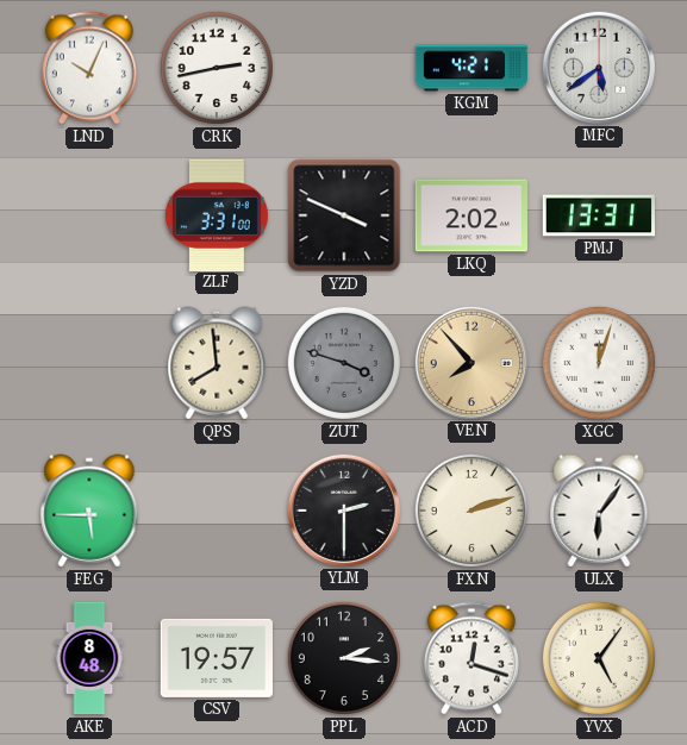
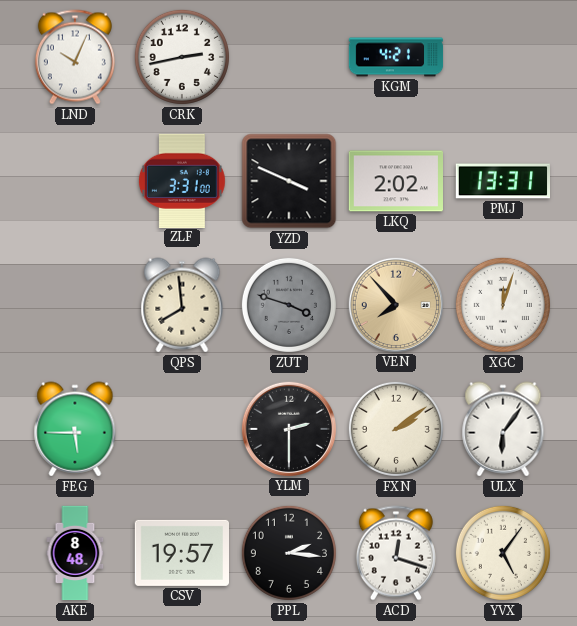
MFC: 5:39 -> none (598, 67)
FXN: 2:12 -> 2:09 (396, 429)
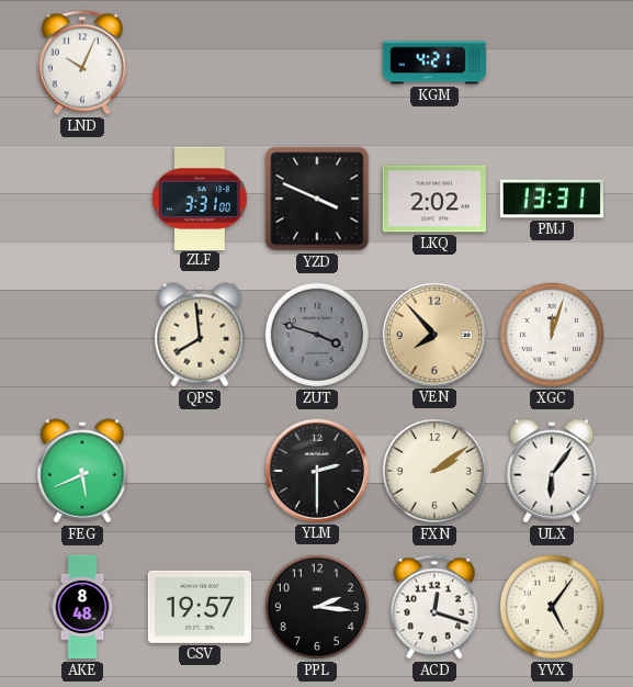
CRK: 2:43 -> none (182, 57)
FEG: 5:45 -> 5:41 (82, 471)
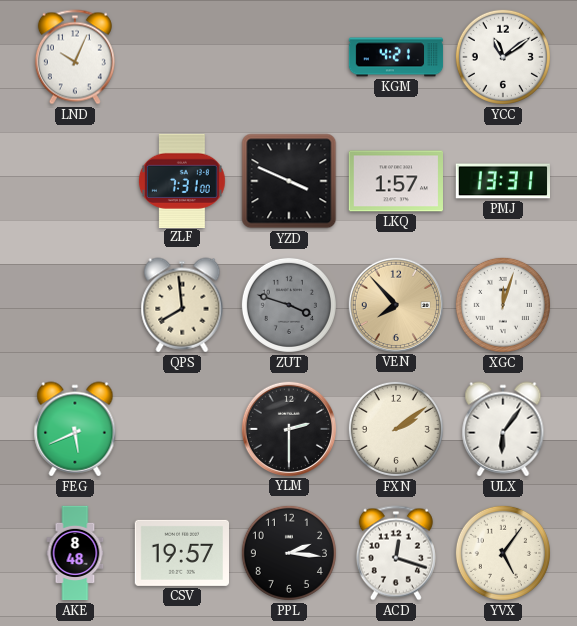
YCC: none -> 11:09 (503, 57)
ZLF: 3:31 -> 7:31 (182, 180)
LKQ: 2:02 -> 1:57 (395, 181)
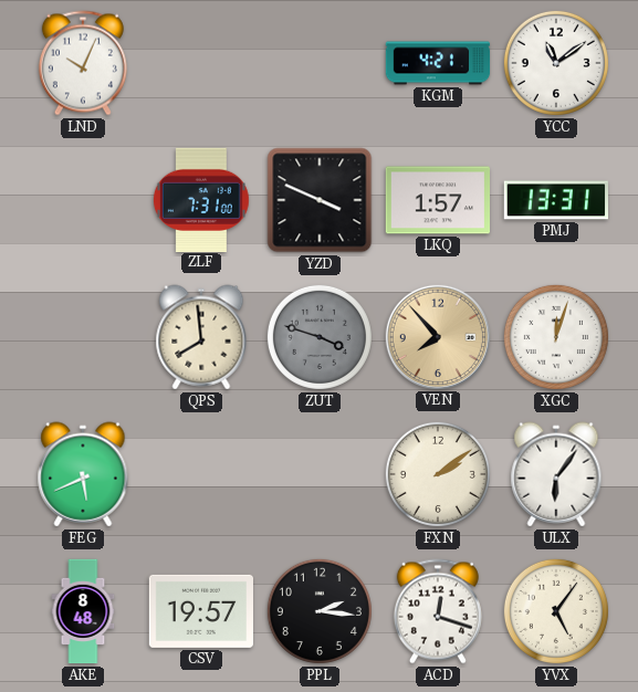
YLM: 2:30 -> none (288, 428)
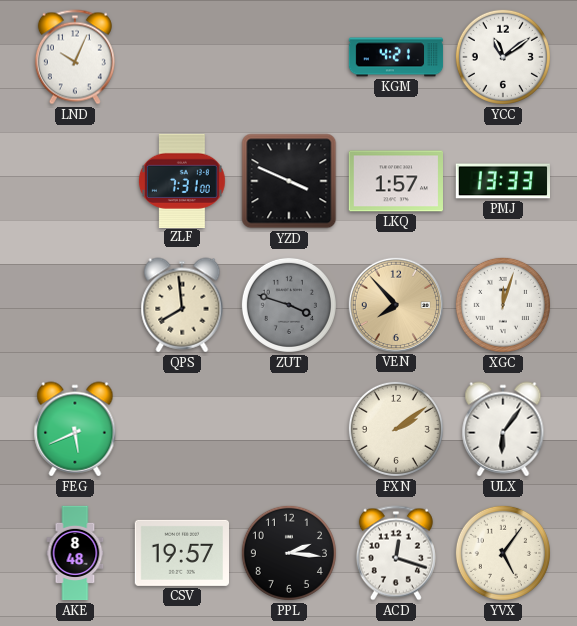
PMJ: 13:31 -> 13:33 (502, 181)
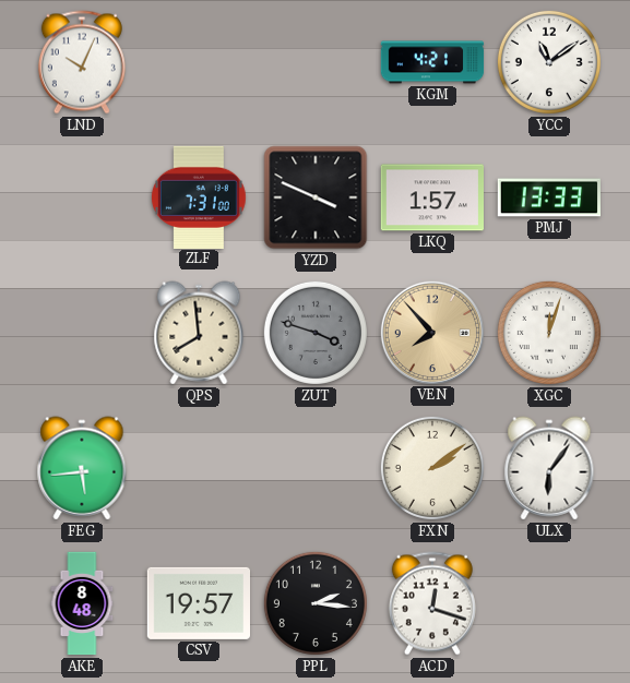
FEG: 5:41 -> 5:44 (82, 468)
YVX: 5:06 -> none (503, 553)
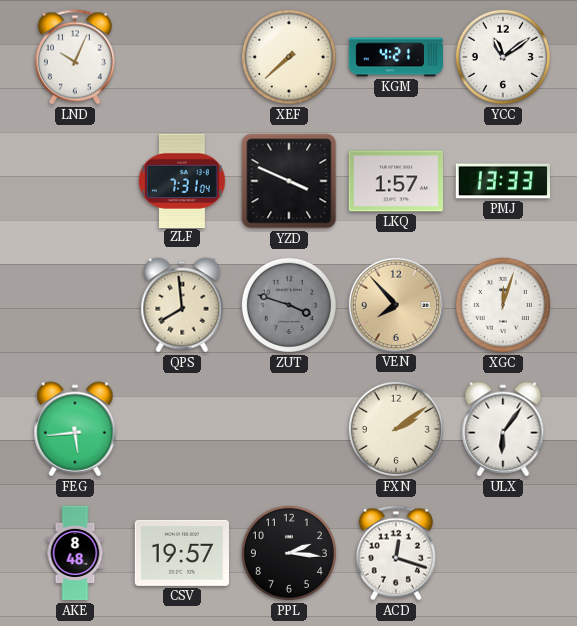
XEF: none -> 7:38 (289, 57)
ZLF: 7:31:00 -> 7:31:04 (182, 180)
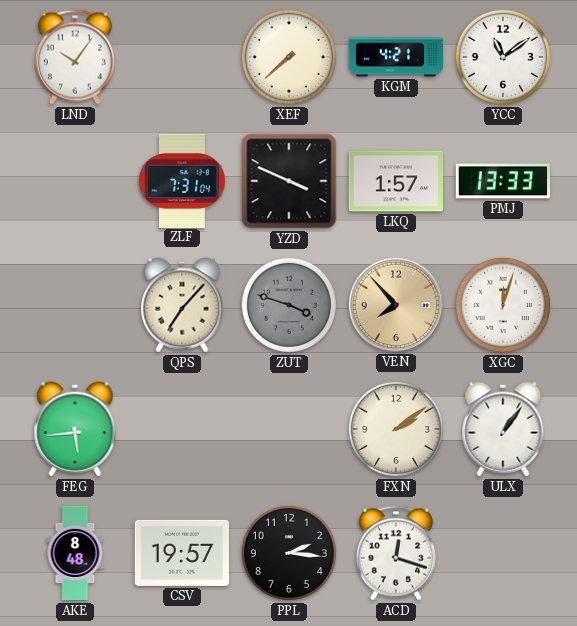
LND: 10:04 -> 10:06 (75, 57)
QPS: 7:59 -> 7:07 (182, 305)
ULX: 6:06 -> 1:06 (503, 429)
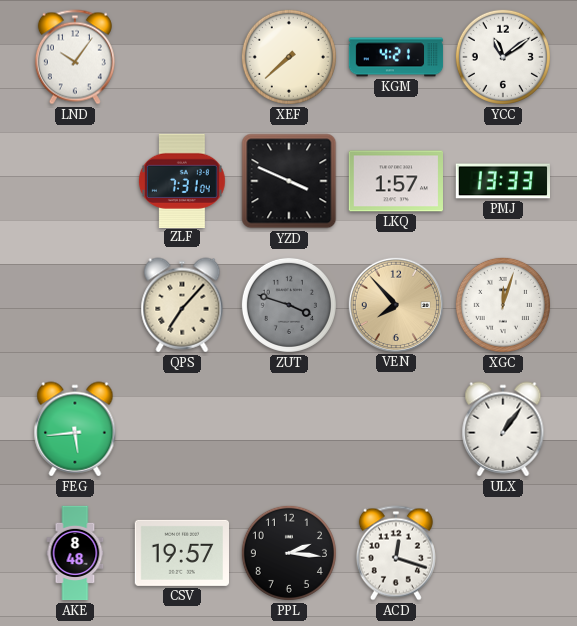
FXN: 2:09 -> none (396, 429)
